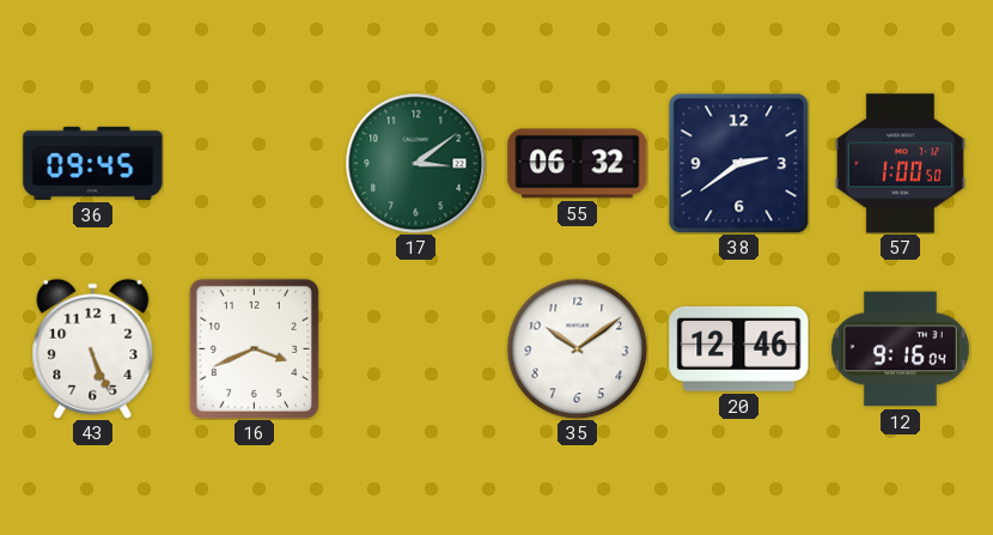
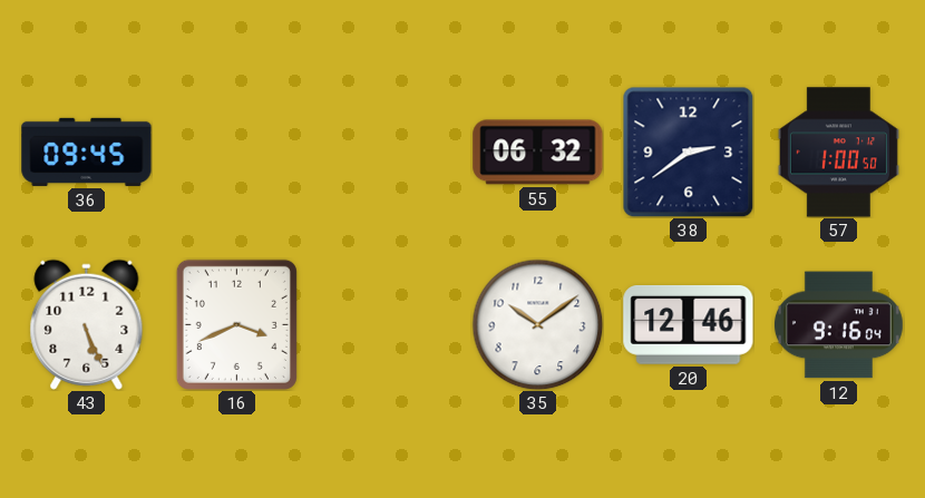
17: 3:09 -> none (415, 163)
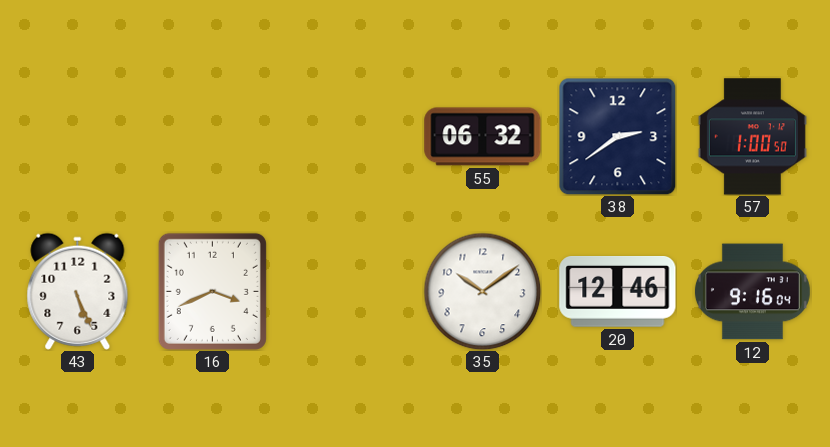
36: 09:45 -> none (87, 152)
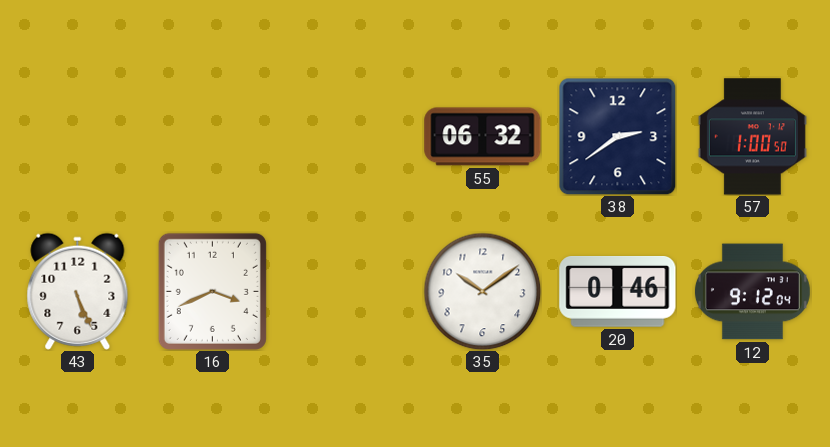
20: 12:46 -> 0:46 (618, 292)
12: 9:16 -> 9:12 (752, 292)
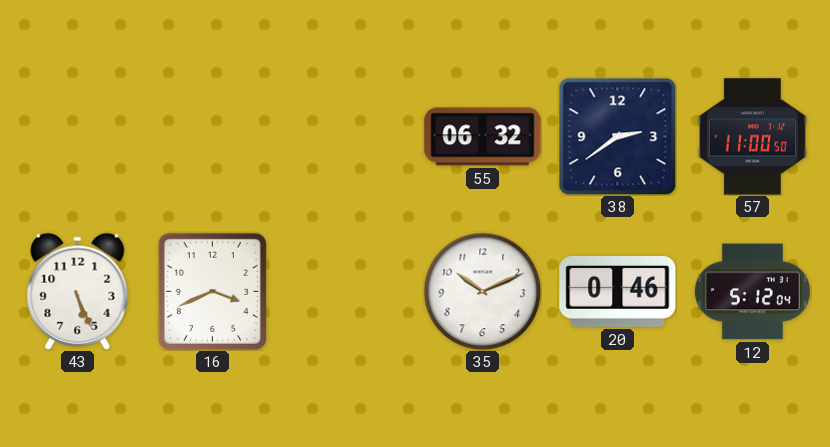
57: 1:00 -> 11:00 (752, 137)
35: 10:09 -> 10:11 (482, 291)
12: 9:12 -> 5:12 (752, 292)
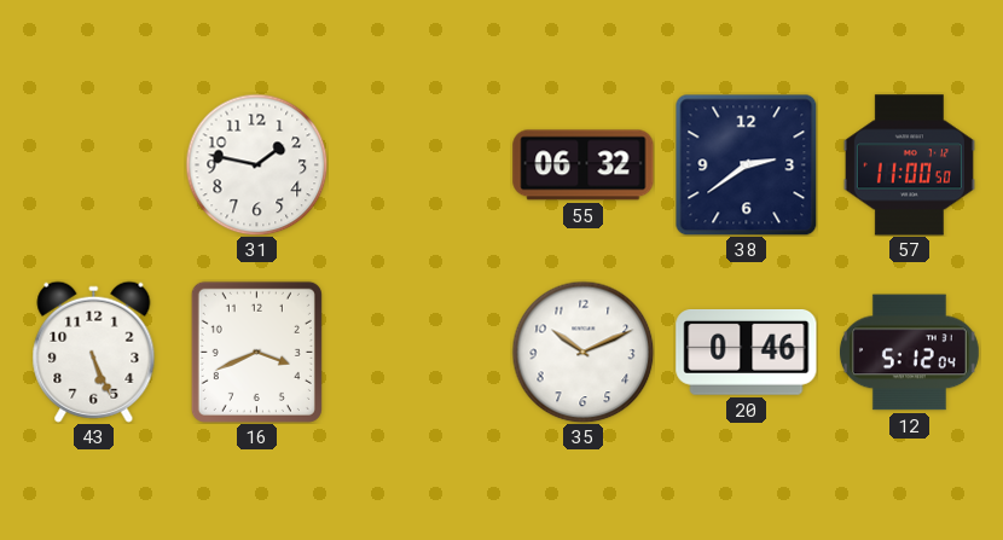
31: none -> 1:47 (256, 164)
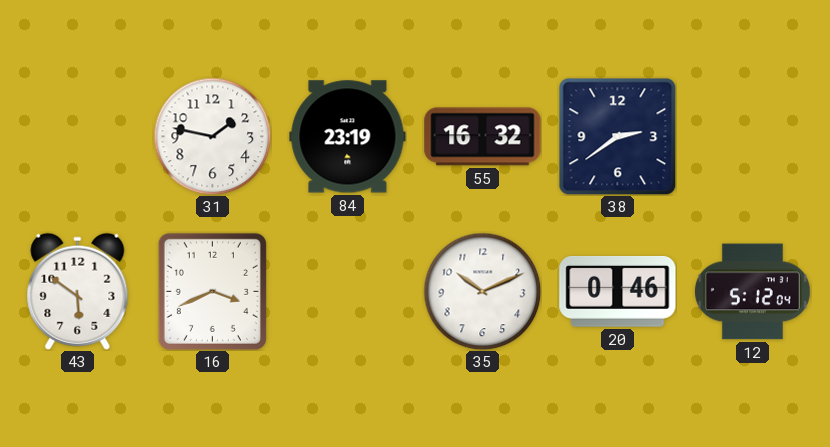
84: none -> 23:19 (348, 137)
55: 06:32 -> 16:32 (483, 137)
57: 11:00 -> none (909, 166)
43: 5:26 -> 5:51 (78, 291)
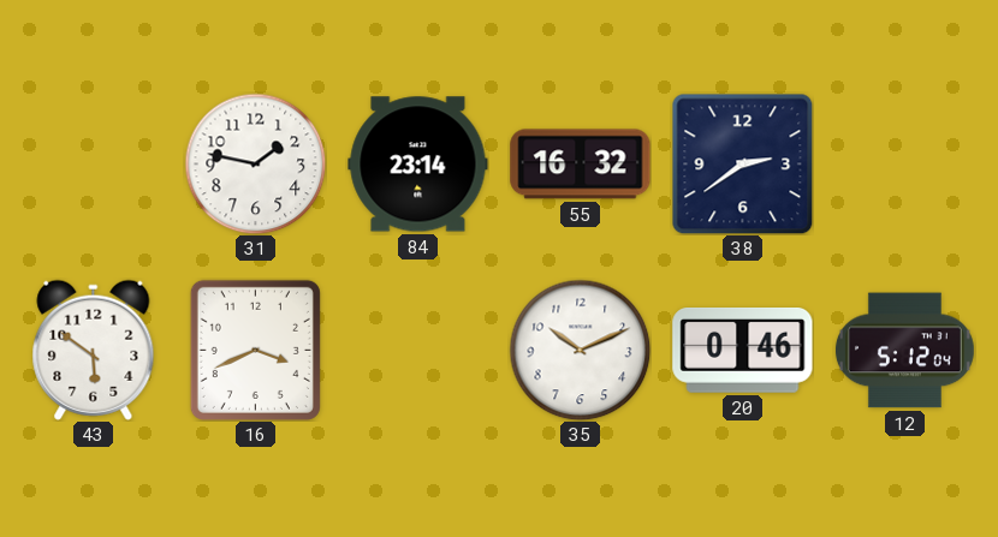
84: 23:19 -> 23:14 (418, 165)
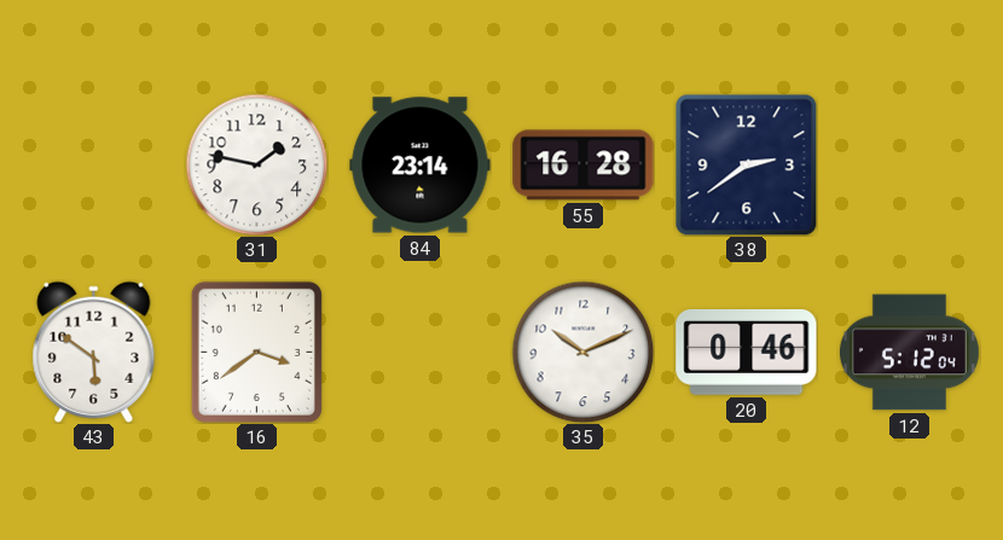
55: 16:32 -> 16:28 (584, 166)
16: 3:41 -> 3:39 (256, 352)
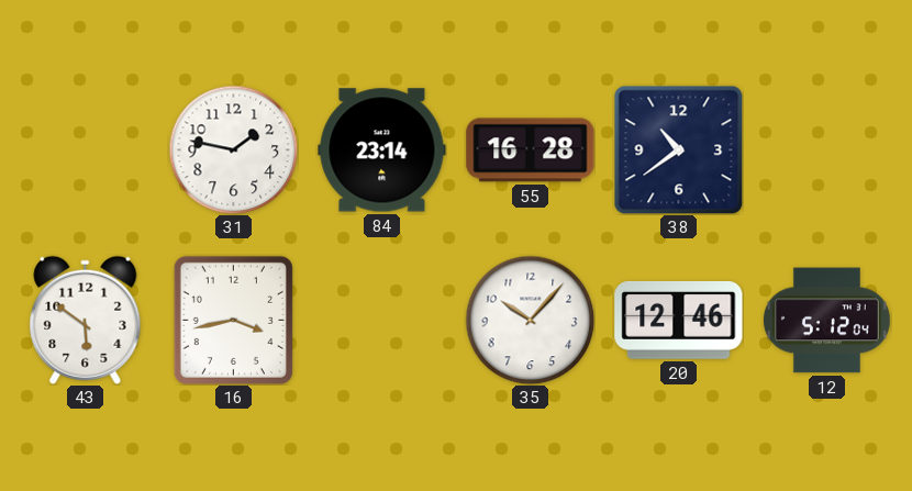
38: 2:39 -> 10:39 (678, 149)
16: 3:39 -> 3:43 (233, 320)
35: 10:11 -> 10:07 (530, 320)
20: 0:46 -> 12:46 (679, 321)
